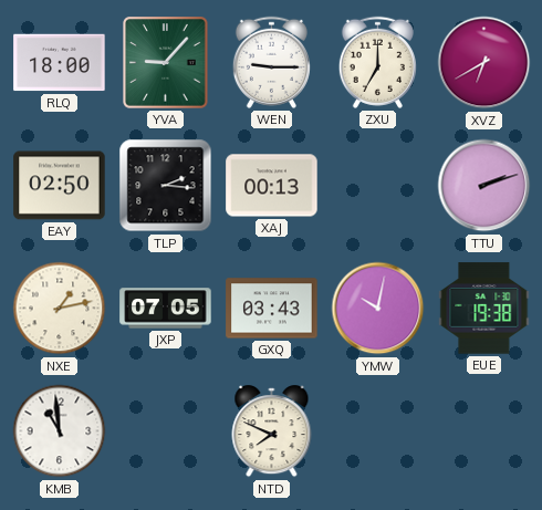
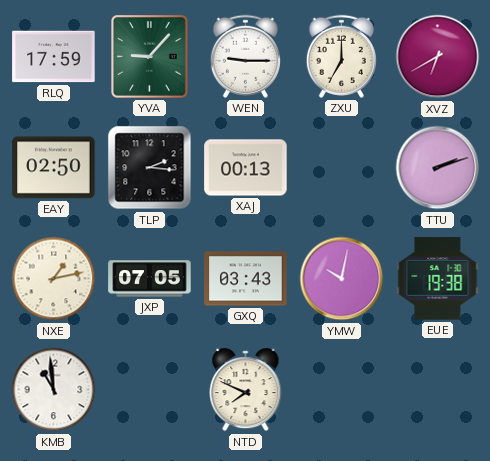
RLQ: 18:00 -> 17:59 (54, 57)
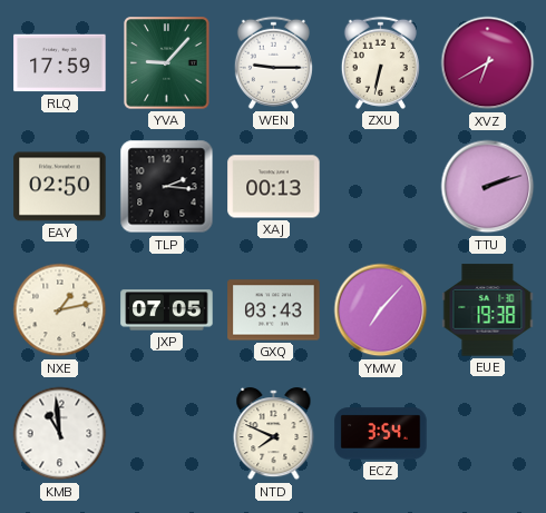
ZXU: 7:00 -> 6:32 (380, 62)
YMW: 10:02 -> 7:07 (381, 310)
ECZ: none -> 3:54 (381, 434)
